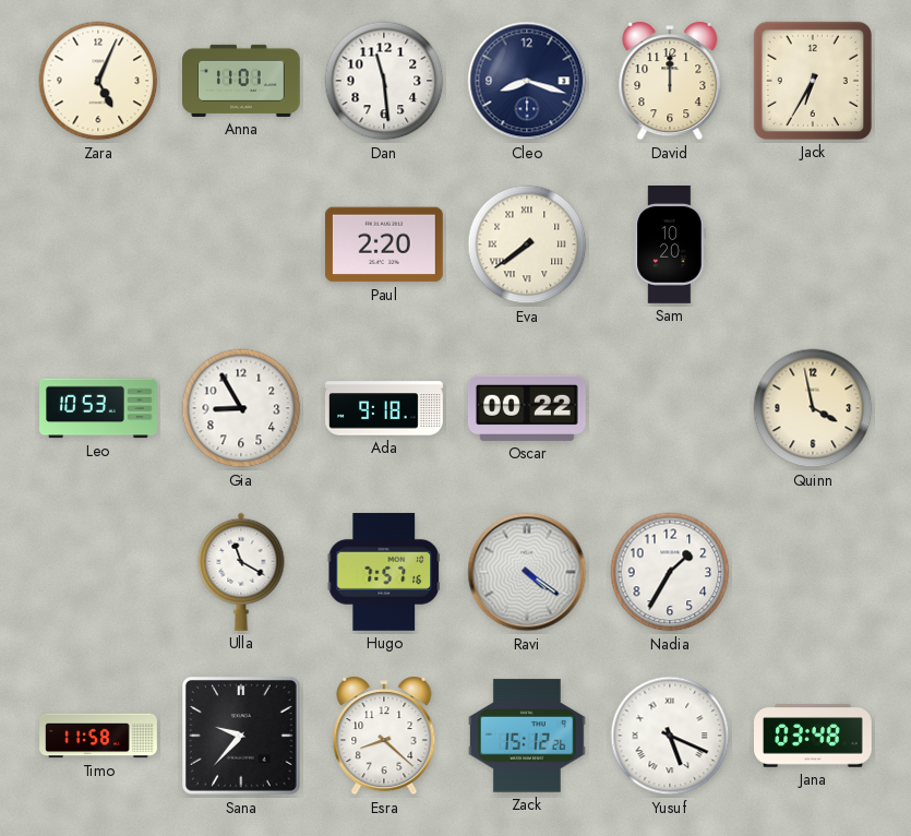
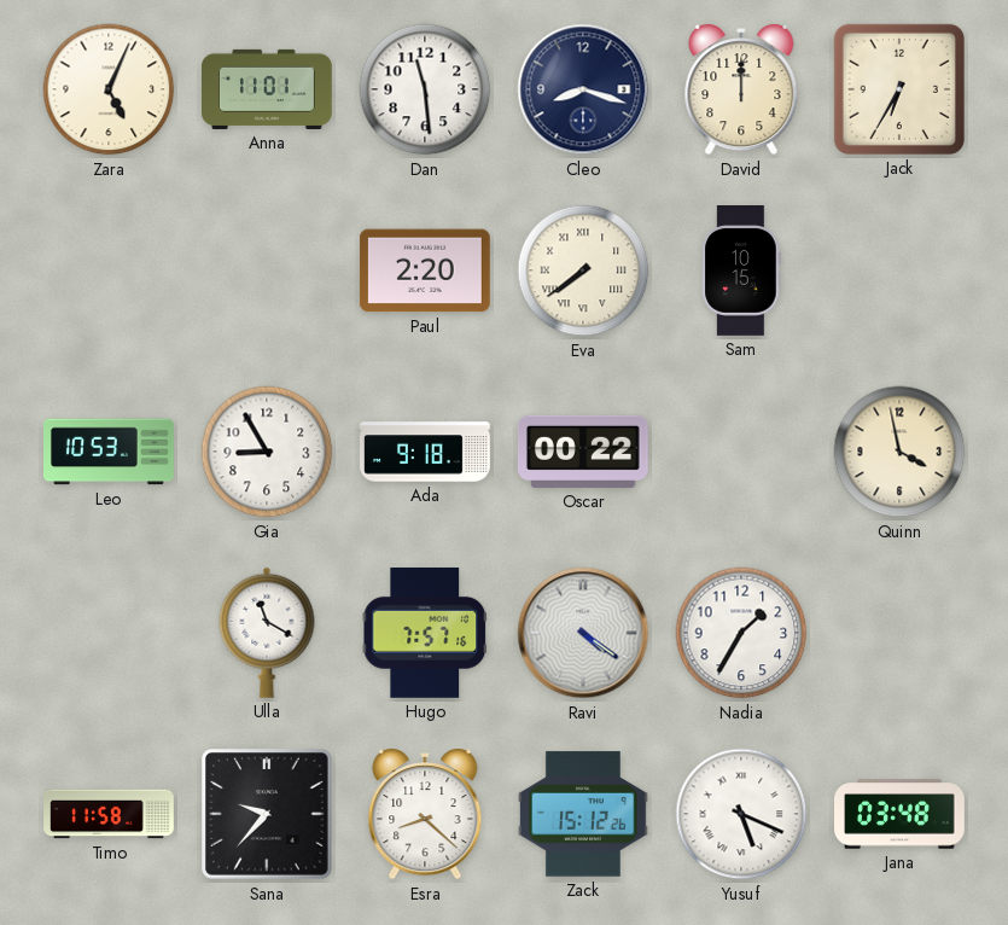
Sam: 10:20 -> 10:15 (741, 272)
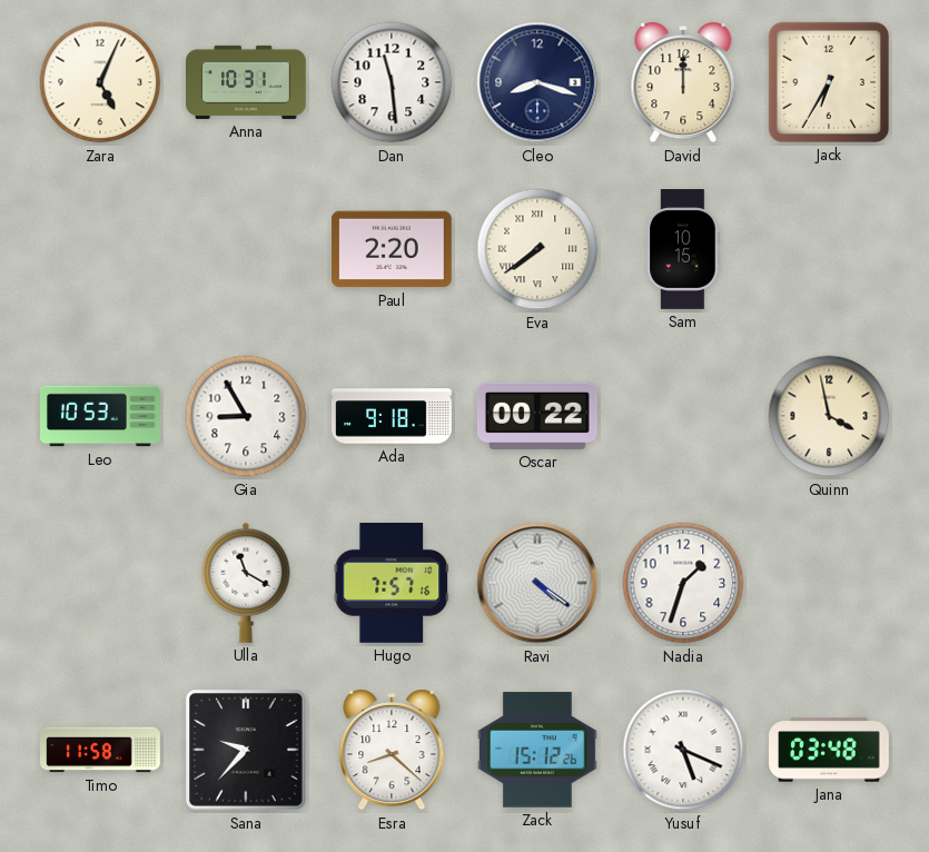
Anna: 11:01 -> 10:31 (247, 82)
Nadia: 1:35 -> 1:33 (683, 583)
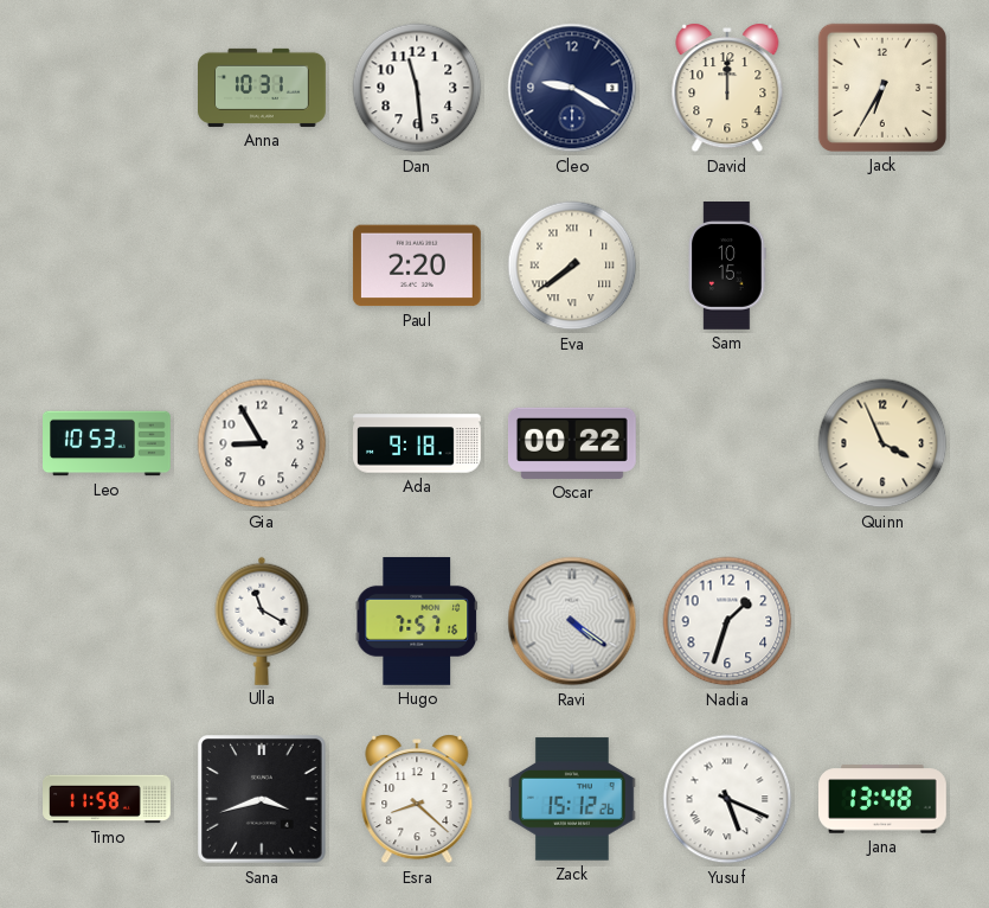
Zara: 5:04 -> none (100, 82)
Cleo: 8:18 -> 9:20 (572, 88)
Quinn: 3:58 -> 3:56 (882, 443)
Sana: 9:37 -> 3:42 (263, 800)
Jana: 03:48 -> 13:48 (884, 799)
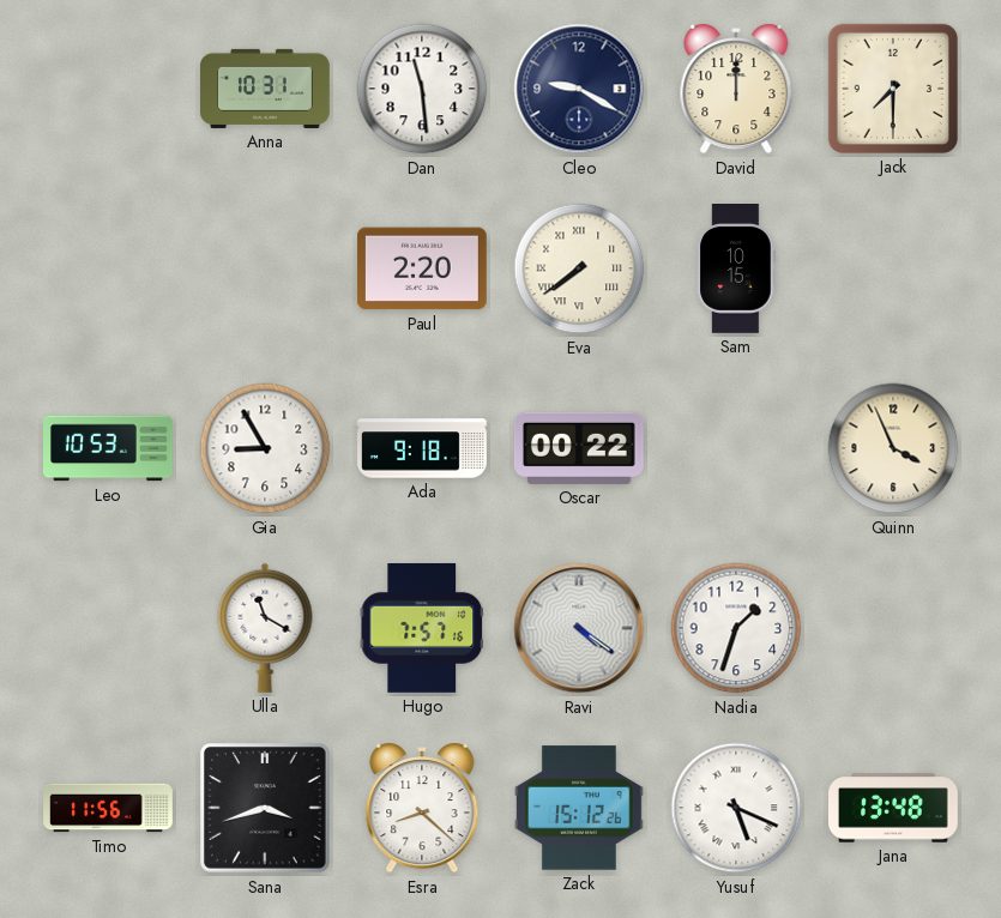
Jack: 6:35 -> 7:30 (893, 89)
Timo: 11:58 -> 11:56 (108, 808)
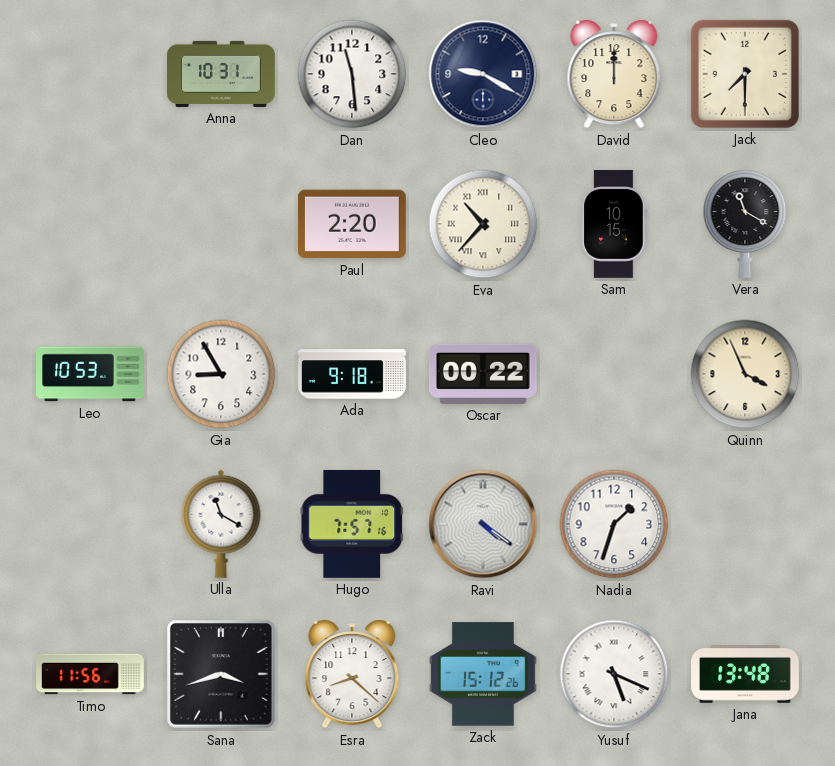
Eva: 7:39 -> 10:37 (483, 224)
Vera: none -> 11:20 (745, 224)
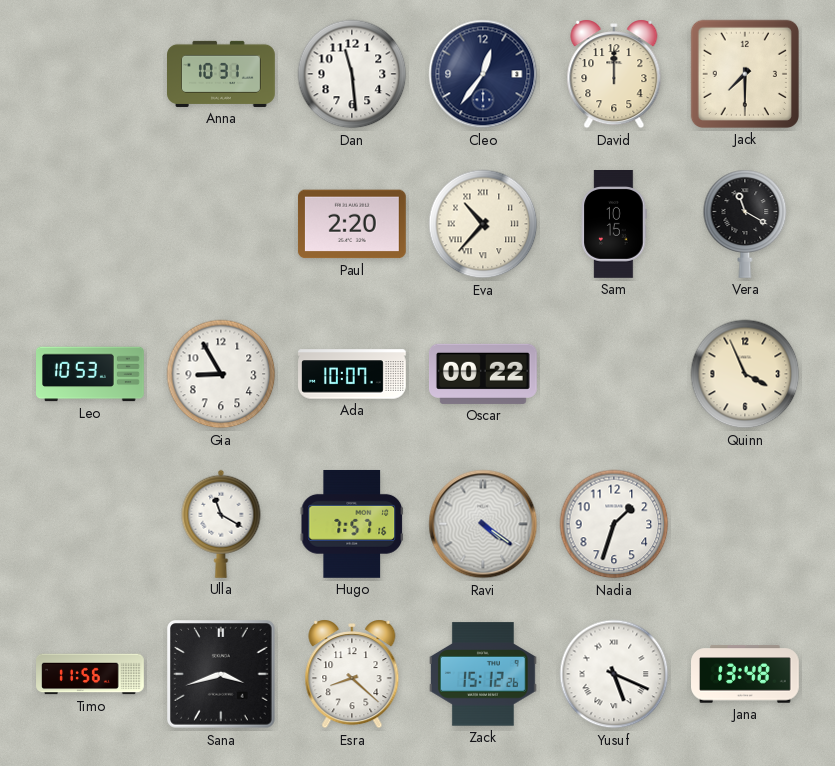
Cleo: 9:20 -> 12:36 (483, 74)
Ada: 9:18 -> 10:07 (352, 374)
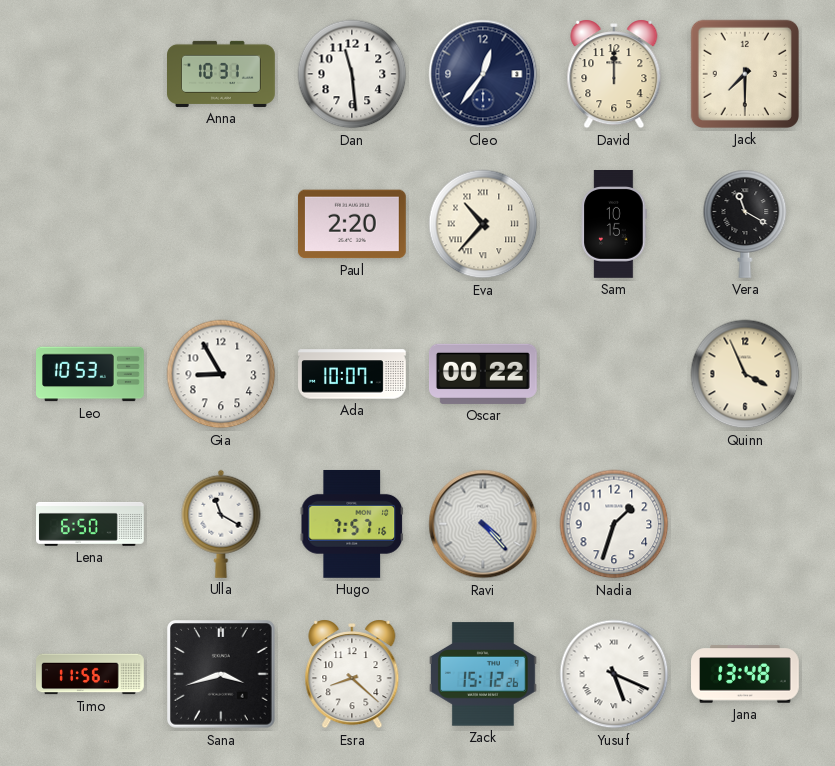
Lena: none -> 6:50 (91, 524)
Ravi: 4:21 -> 4:23 (483, 524)
